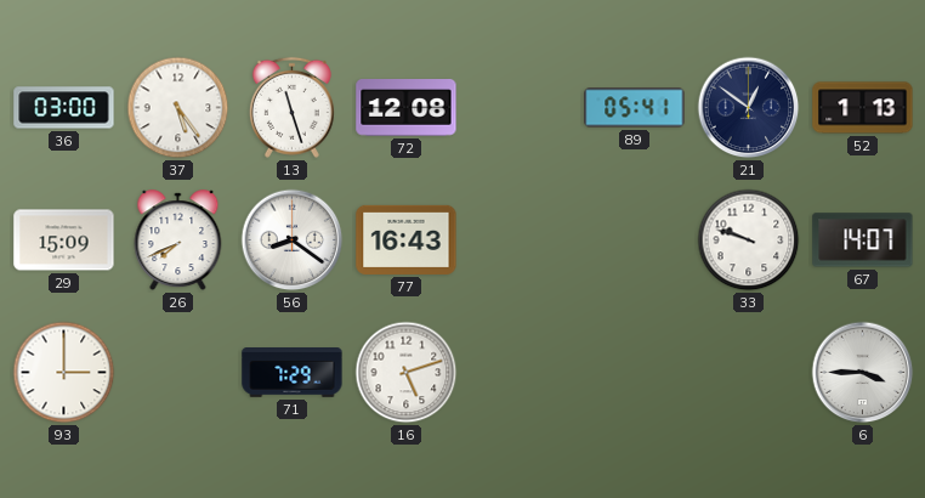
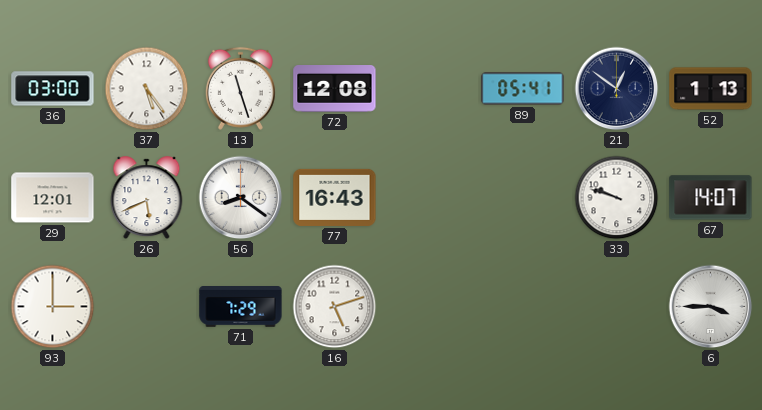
29: 15:09 -> 12:01 (53, 198)
26: 7:41 -> 5:41 (147, 198)
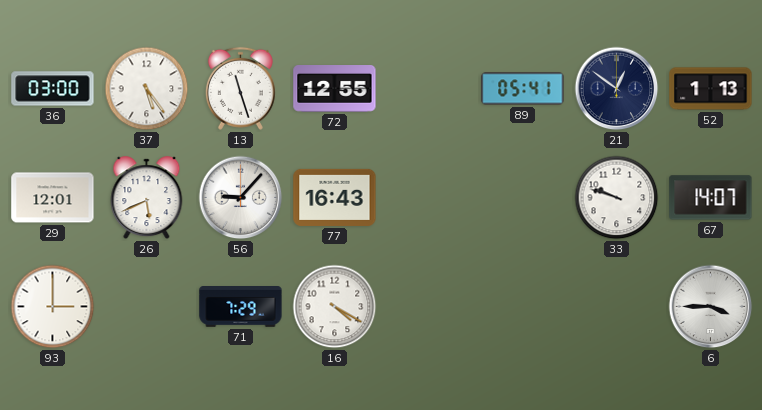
72: 12:08 -> 12:55 (335, 89)
56: 8:21 -> 9:07 (241, 198)
16: 5:12 -> 4:20 (335, 307)
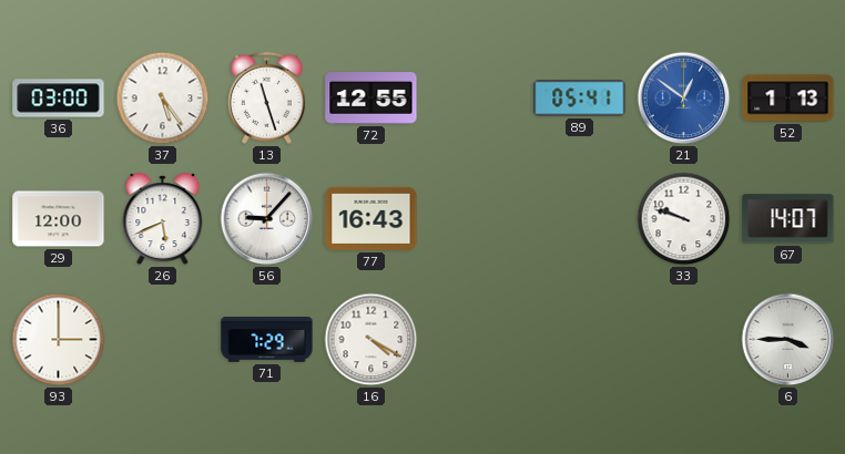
21 dial: navy -> blue (684, 99)
29: 12:01 -> 12:00 (59, 219)
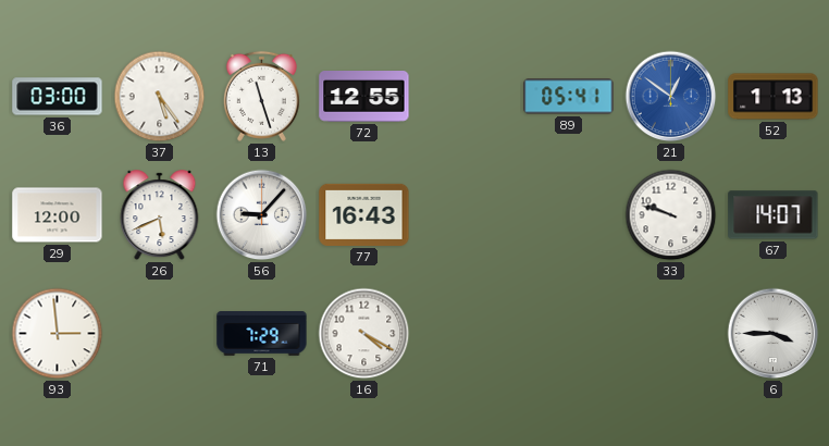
93: 3:00 -> 2:59 (58, 334)
